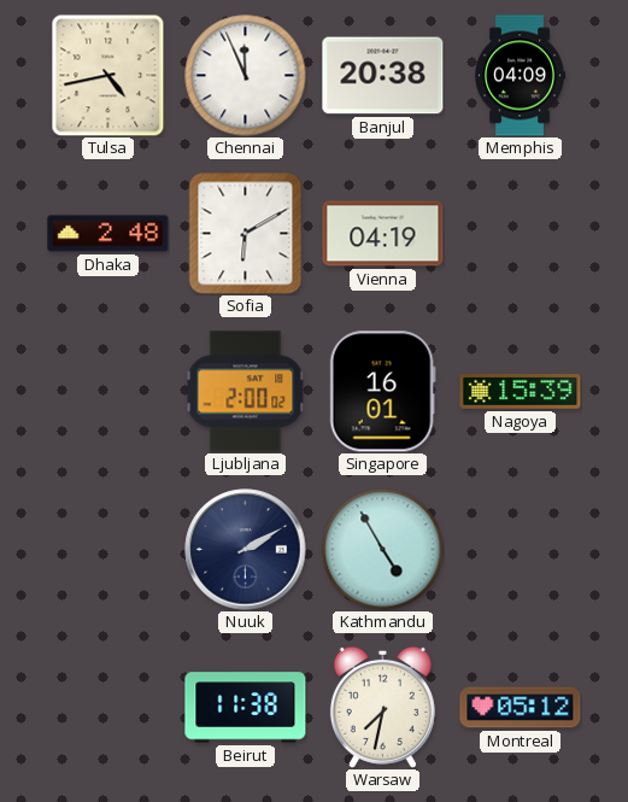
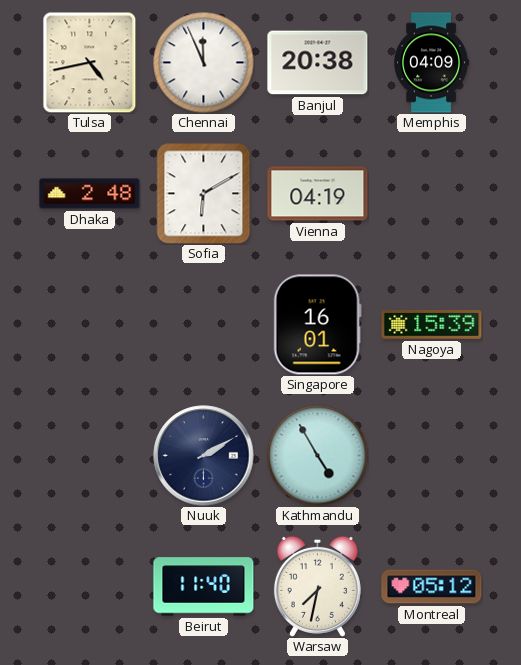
Ljubljana: 2:00 -> none (246, 392)
Beirut: 11:38 -> 11:40 (204, 587)
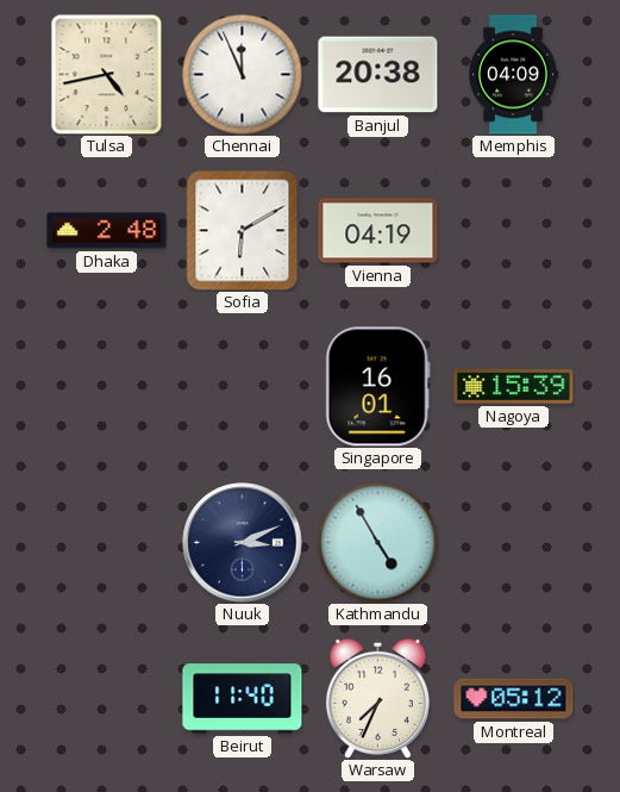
Nuuk: 2:10 -> 3:11 (243, 543)
Warsaw: 7:32 -> 7:34 (377, 698)
